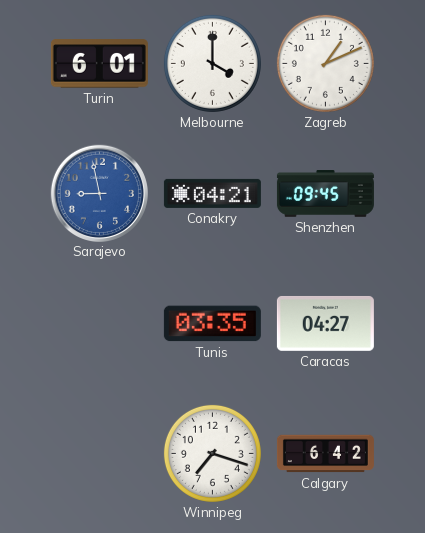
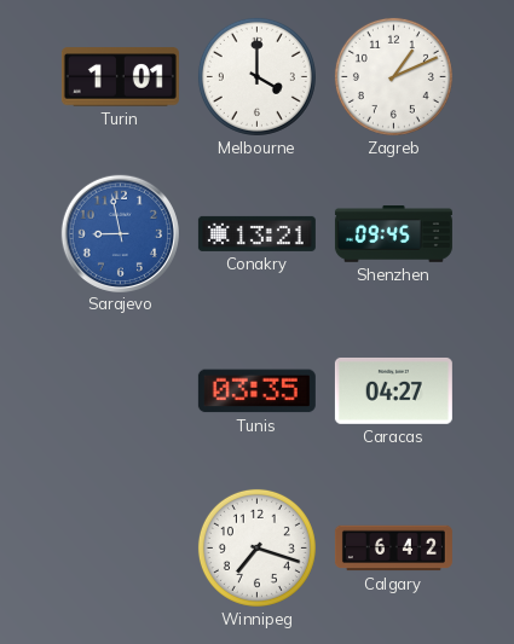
Turin: 6:01 -> 1:01 (120, 77)
Conakry: 04:21 -> 13:21 (256, 233)
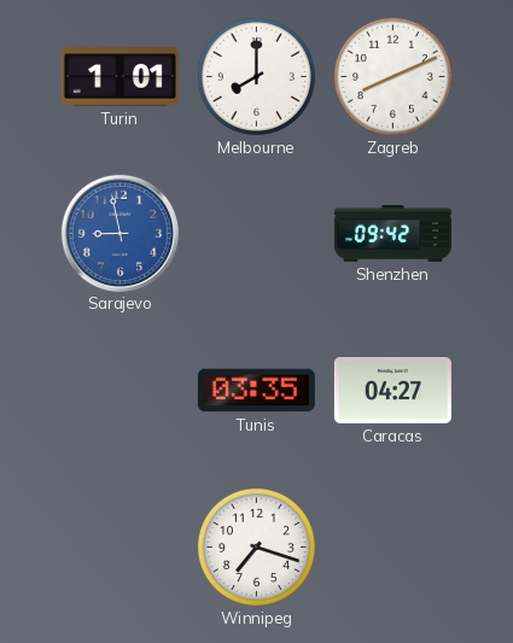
Melbourne: 4:00 -> 8:00 (256, 76)
Zagreb: 1:11 -> 8:11 (392, 76)
Conakry: 13:21 -> none (256, 233)
Shenzhen: 09:45 -> 09:42 (392, 234)
Calgary: 6:42 -> none (393, 549)
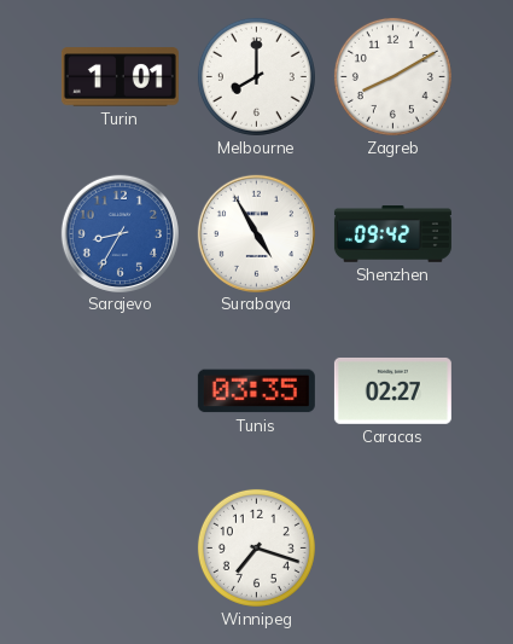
Zagreb: 8:11 -> 8:10 (392, 76)
Sarajevo: 8:58 -> 8:35 (119, 233)
Surabaya: none -> 4:55 (256, 233)
Caracas: 04:27 -> 02:27 (392, 390)
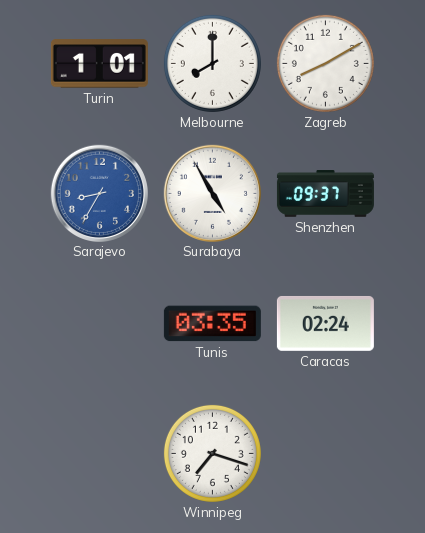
Shenzhen: 09:42 -> 09:37 (325, 194)
Caracas: 02:27 -> 02:24 (325, 323)
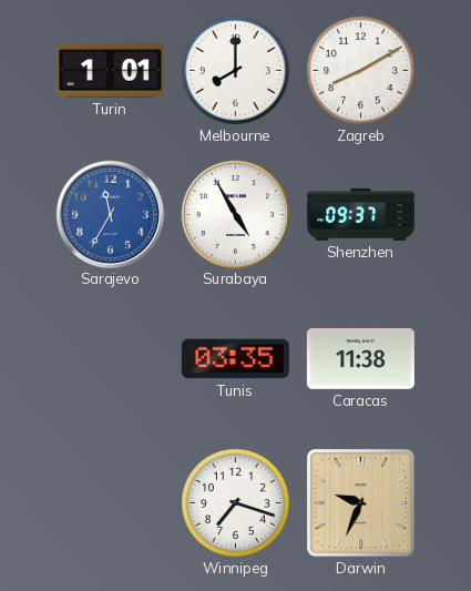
Sarajevo: 8:35 -> 11:35 (110, 214)
Caracas: 02:24 -> 11:38 (360, 358)
Darwin: none -> 9:34 (360, 502)
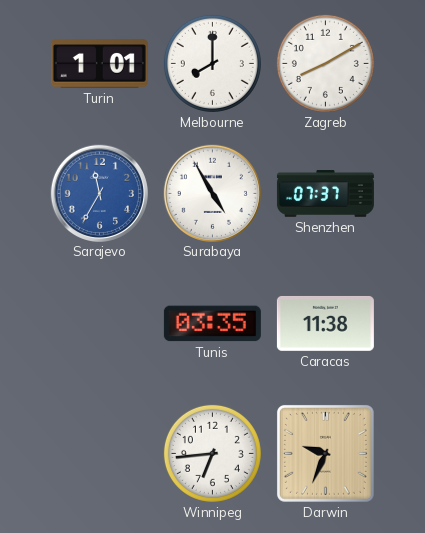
Shenzhen: 09:37 -> 07:37 (325, 194)
Winnipeg: 7:18 -> 6:44 (212, 453)
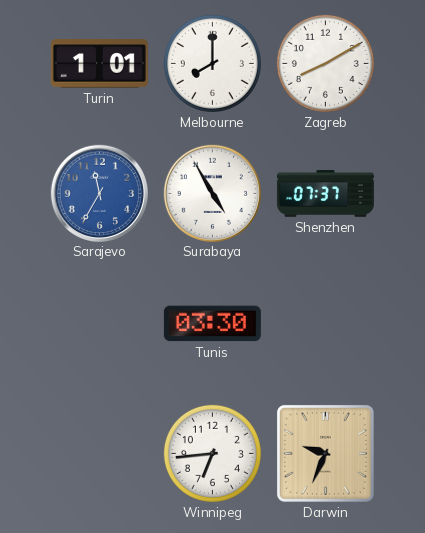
Tunis: 03:35 -> 03:30 (212, 324)
Caracas: 11:38 -> none (325, 323)
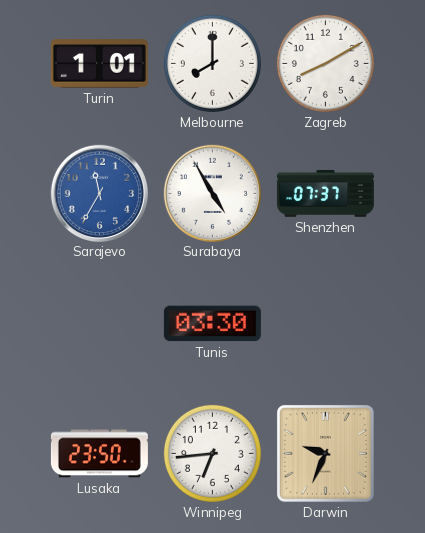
Lusaka: none -> 23:50 (99, 454)
